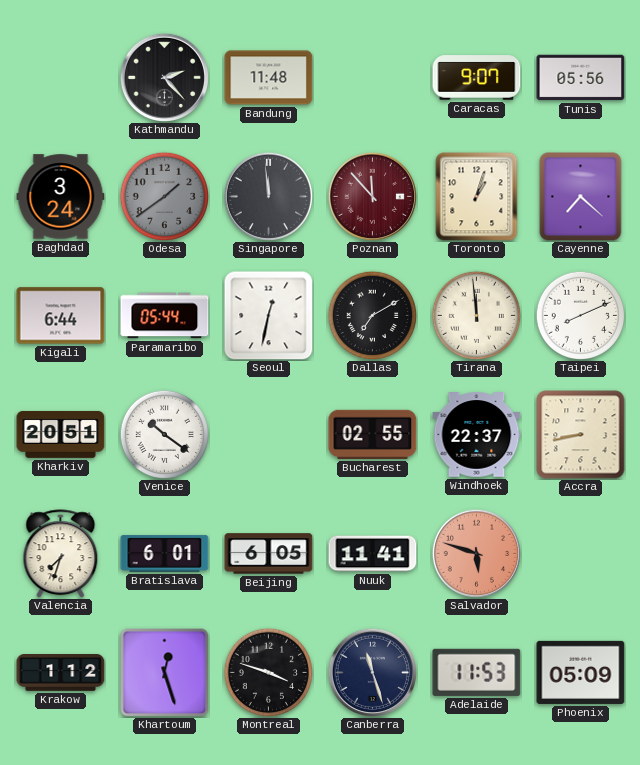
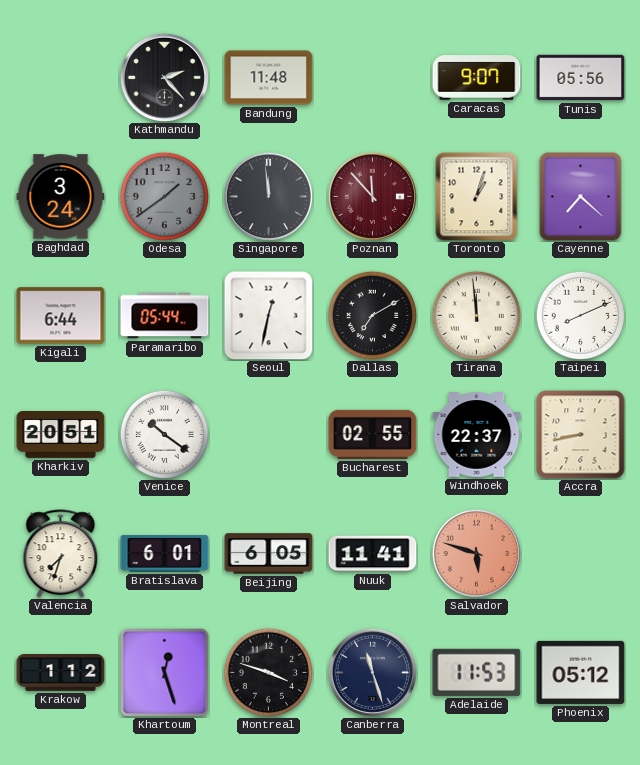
Phoenix: 05:09 -> 05:12 (581, 672)
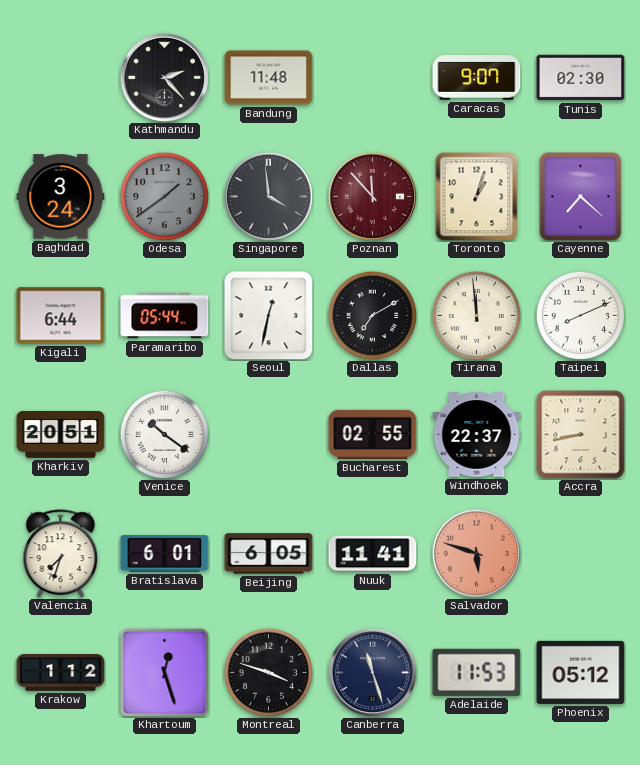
Tunis: 05:56 -> 02:30 (581, 78)
Singapore: 11:59 -> 3:59 (268, 196)
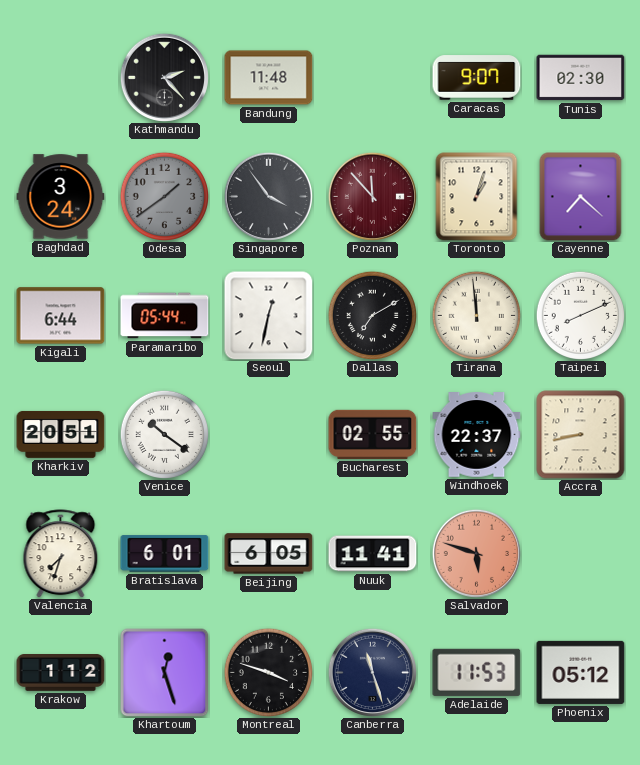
Singapore: 3:59 -> 3:54 (268, 196)
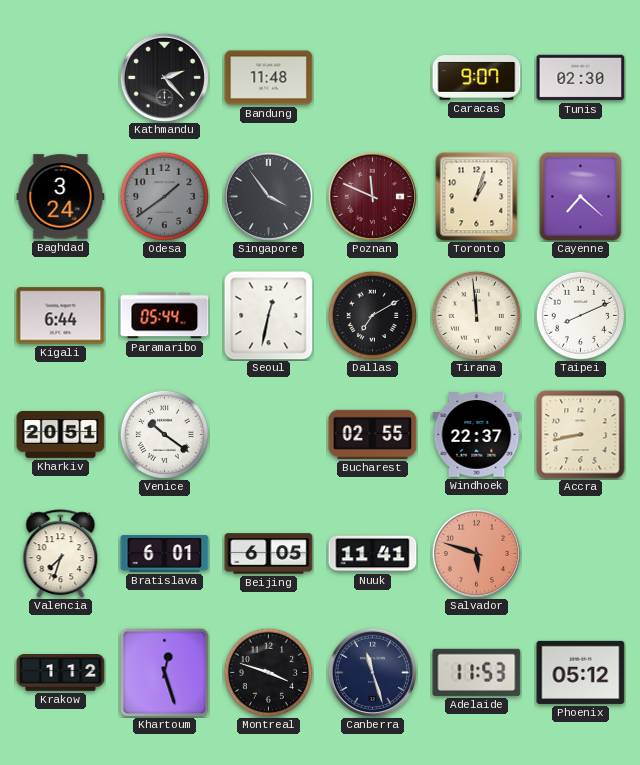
Poznan: 11:53 -> 11:49 (372, 196)
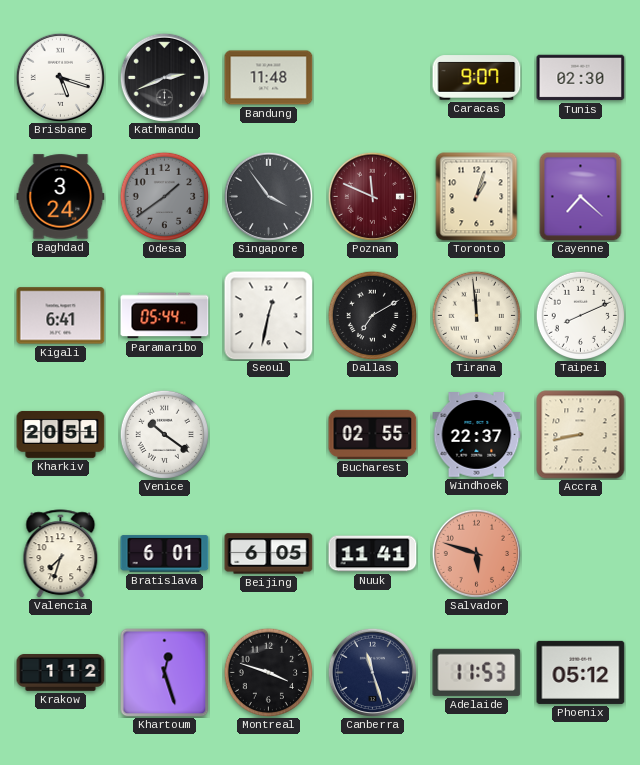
Brisbane: none -> 5:18 (60, 77)
Kathmandu: 2:23 -> 2:41 (164, 77)
Kigali: 6:44 -> 6:41 (61, 316)
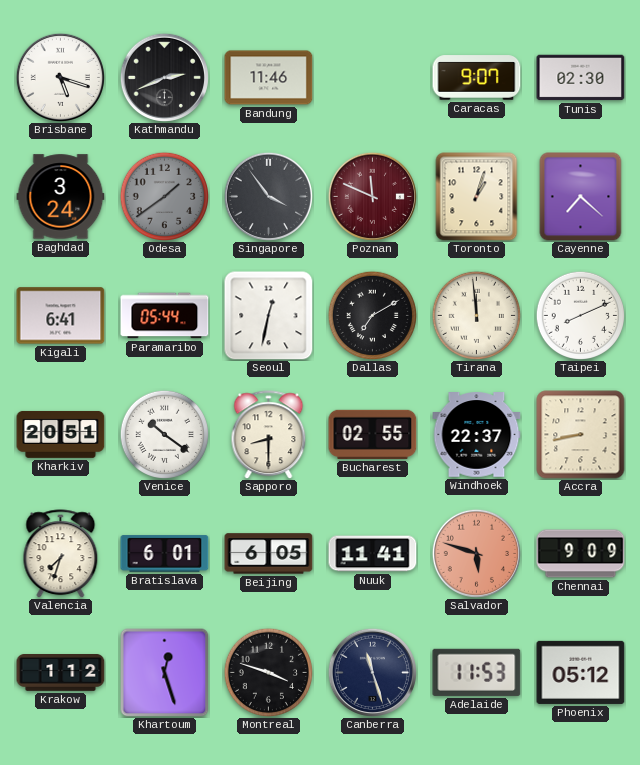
Bandung: 11:48 -> 11:46 (269, 78)
Sapporo: none -> 8:30 (269, 435)
Chennai: none -> 9:09 (581, 554)
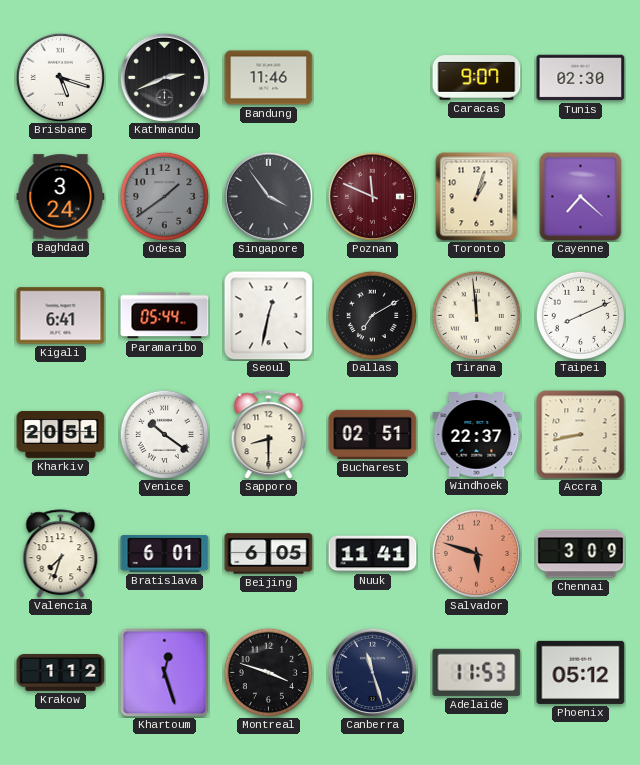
Bucharest: 02:55 -> 02:51 (373, 434)
Chennai: 9:09 -> 3:09 (581, 554)
